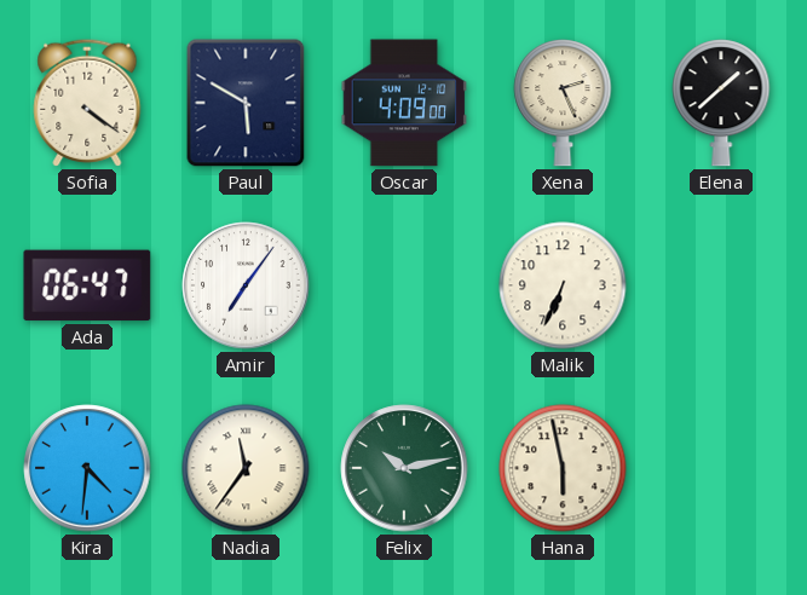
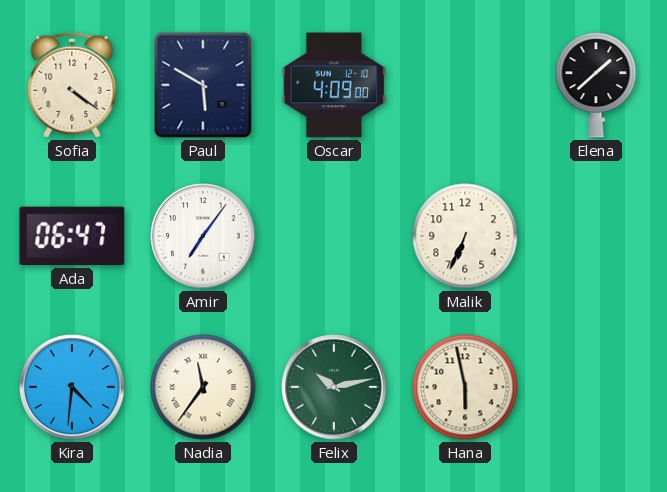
Xena: 2:26 -> none (563, 103)
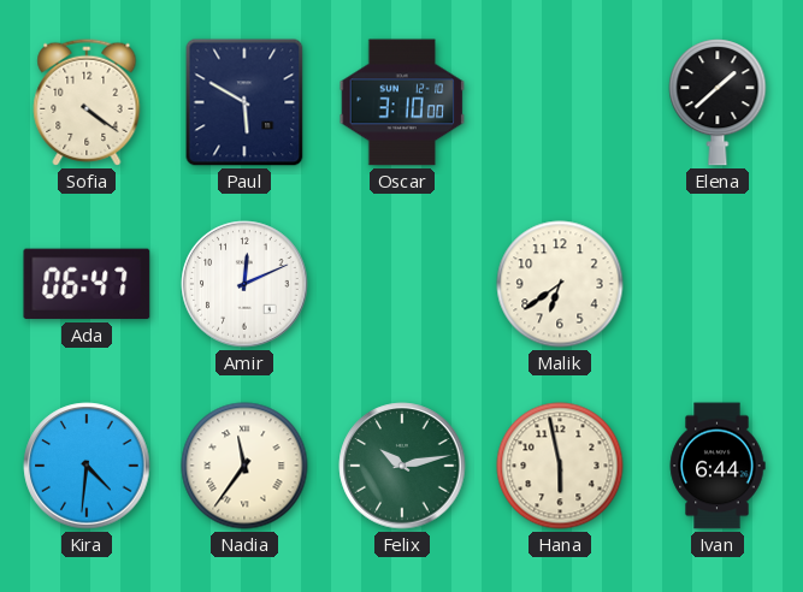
Oscar: 4:09 -> 3:10 (402, 102)
Amir: 7:06 -> 12:11 (244, 284)
Malik: 6:34 -> 6:39 (560, 284)
Ivan: none -> 6:44 (718, 466)
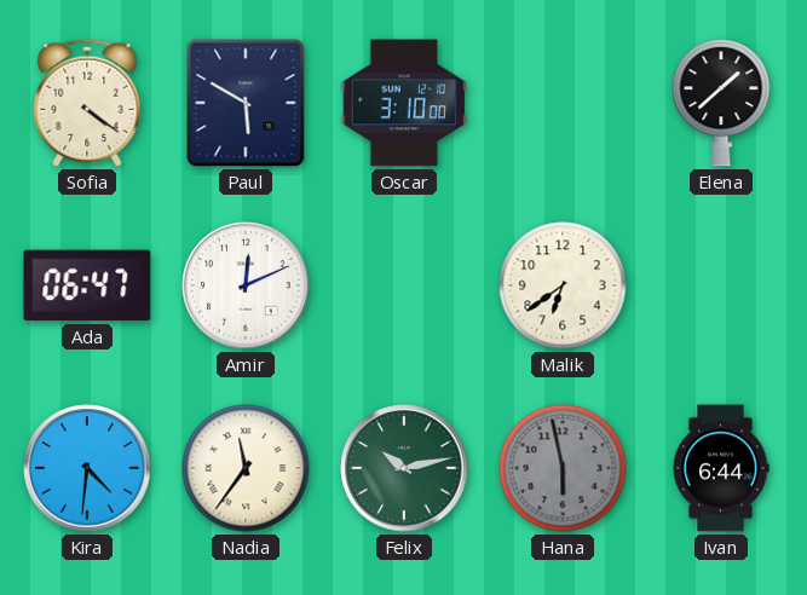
Hana dial: cream -> grey (563, 468)
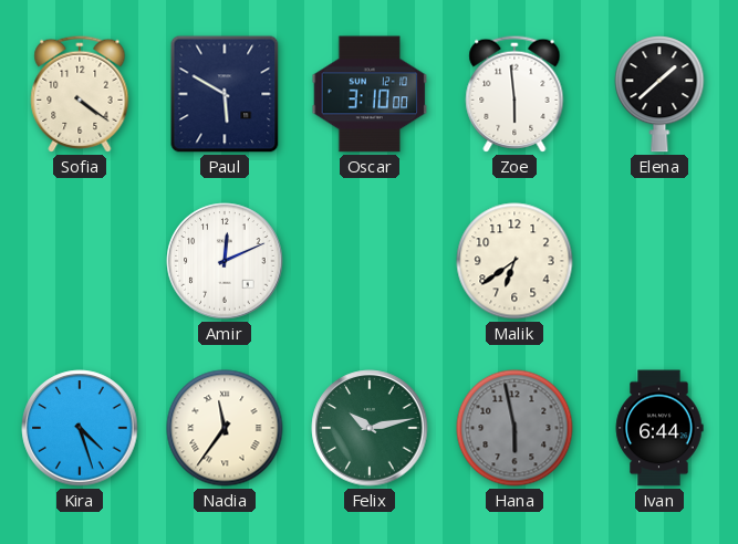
Zoe: none -> 5:59 (514, 94)
Ada: 06:47 -> none (87, 285)
Kira: 4:31 -> 4:27 (80, 428)
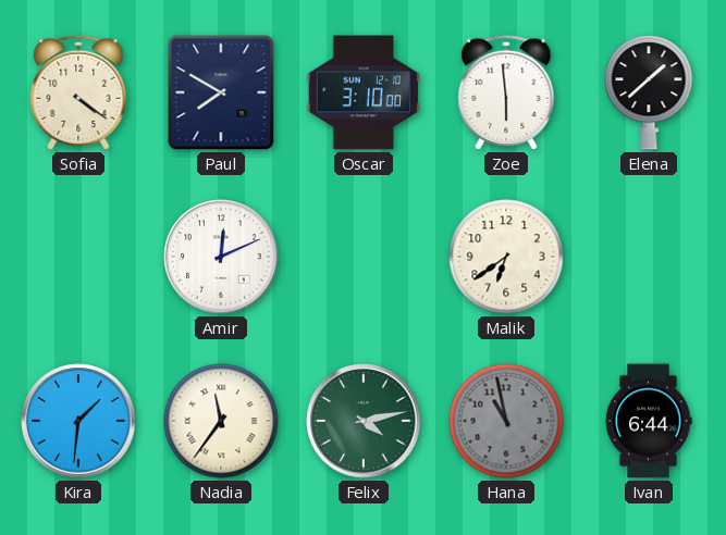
Paul: 5:50 -> 7:50 (221, 92)
Kira: 4:27 -> 1:31 (78, 421)
Felix: 10:13 -> 4:13 (364, 421)
Hana: 5:58 -> 10:58 (506, 421)
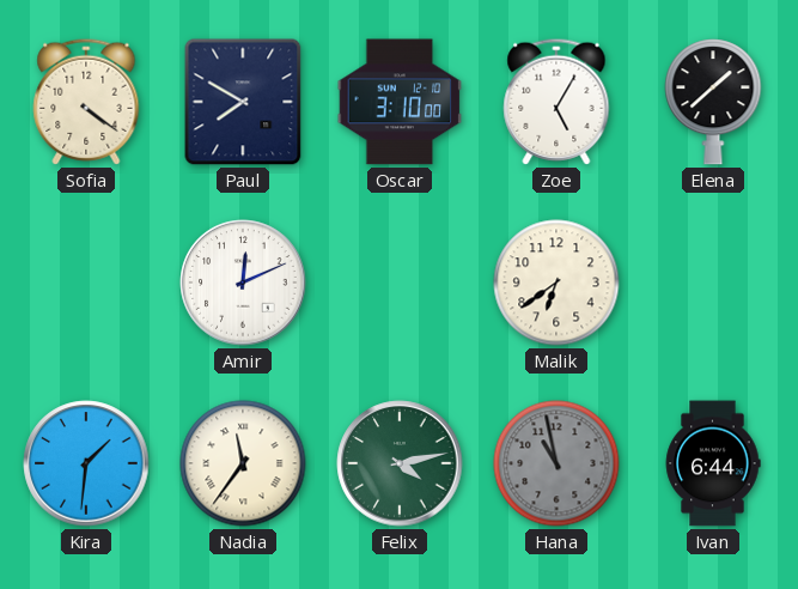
Zoe: 5:59 -> 5:05 (556, 102)
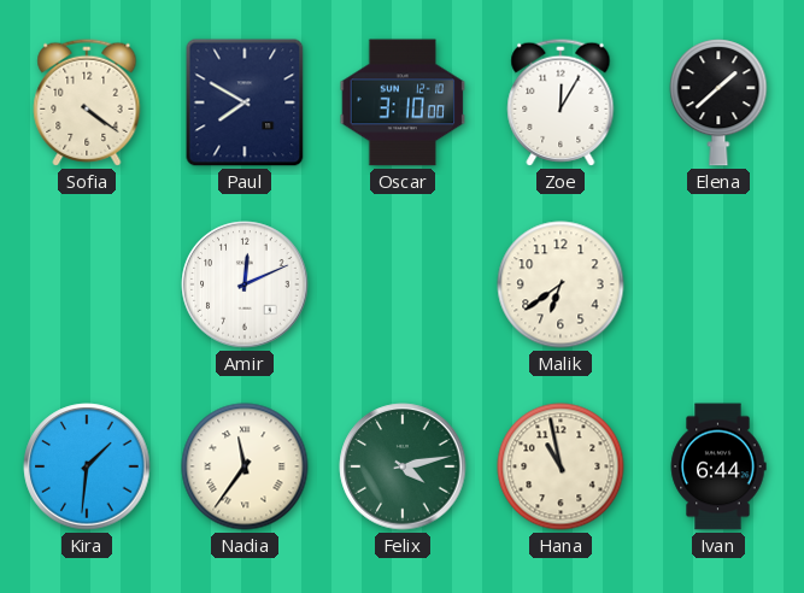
Zoe: 5:05 -> 12:05 (561, 102)
Hana dial: grey -> cream (561, 466)
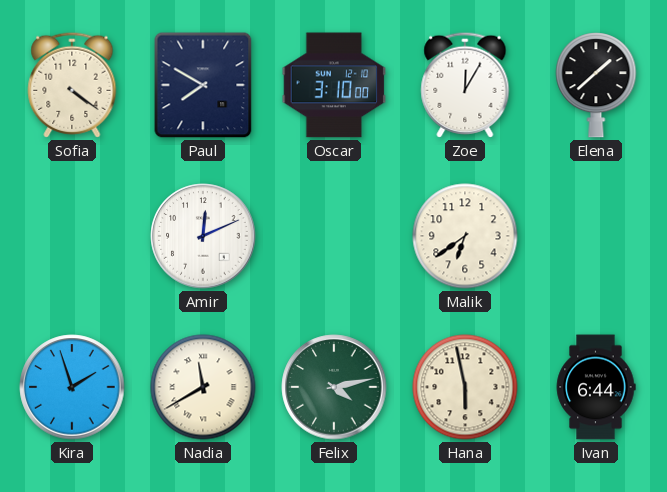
Kira: 1:31 -> 1:57 (72, 387)
Nadia: 11:36 -> 11:40 (203, 387)
Hana: 10:58 -> 5:58 (465, 387)
